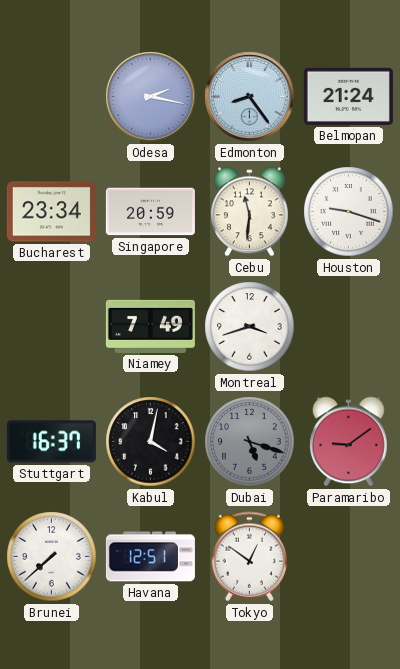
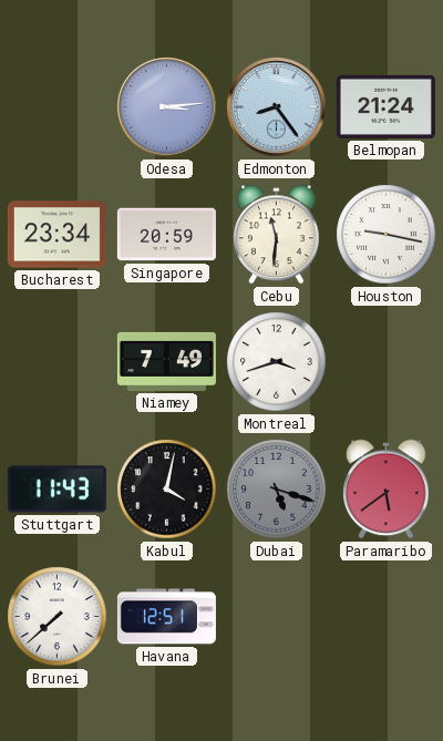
Odesa: 2:17 -> 3:14 (167, 107)
Houston: 9:18 -> 9:17 (387, 235)
Stuttgart: 16:37 -> 11:43 (56, 490)
Paramaribo: 9:09 -> 5:39 (387, 490)
Tokyo: 12:51 -> none (250, 557)
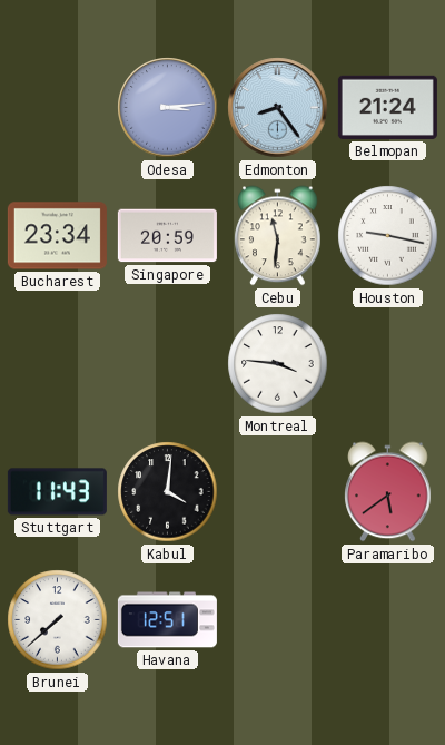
Niamey: 7:49 -> none (166, 361)
Montreal: 3:42 -> 3:46 (278, 364)
Kabul: 4:02 -> 4:01 (168, 492)
Dubai: 5:18 -> none (277, 490)
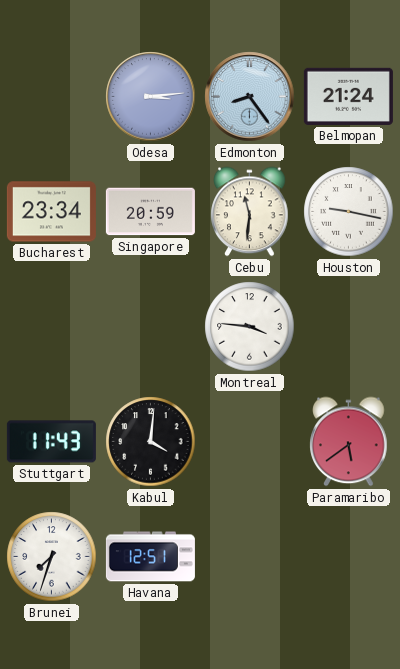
Brunei: 7:38 -> 7:33 (52, 557)
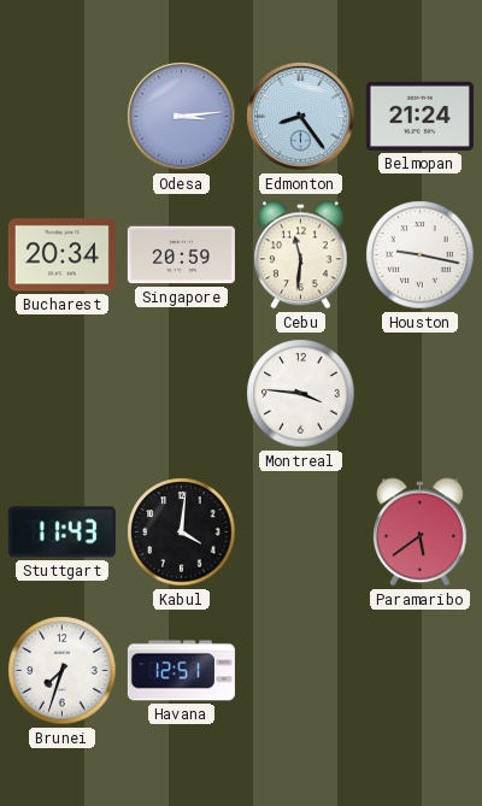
Bucharest: 23:34 -> 20:34 (61, 255)
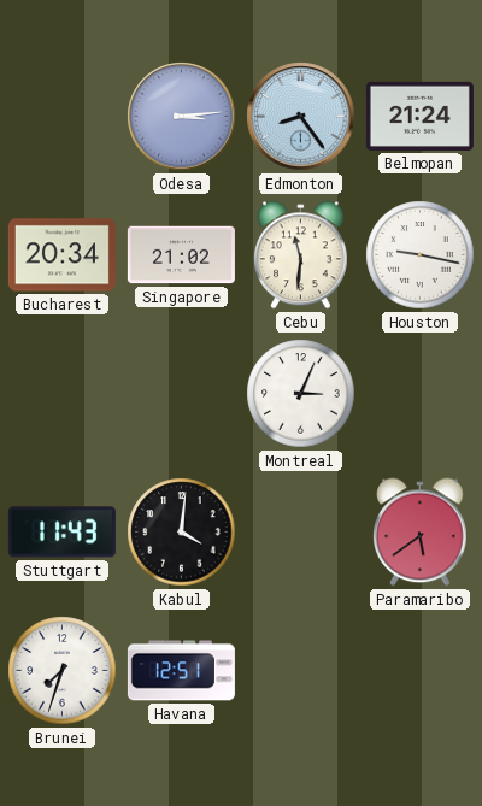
Singapore: 20:59 -> 21:02 (181, 255)
Montreal: 3:46 -> 3:04 (301, 394)
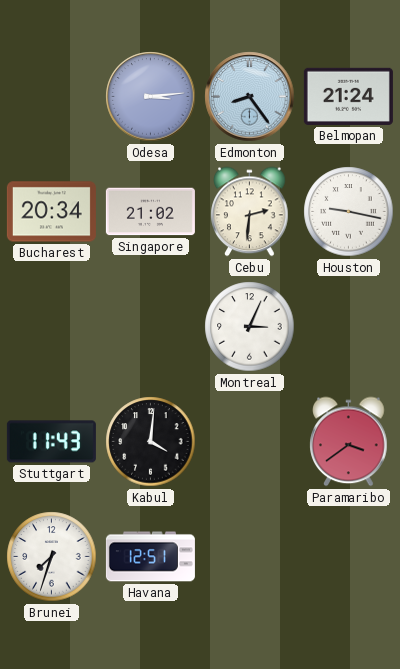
Cebu: 11:31 -> 2:31 (250, 212)
Paramaribo: 5:39 -> 3:39 (349, 442)
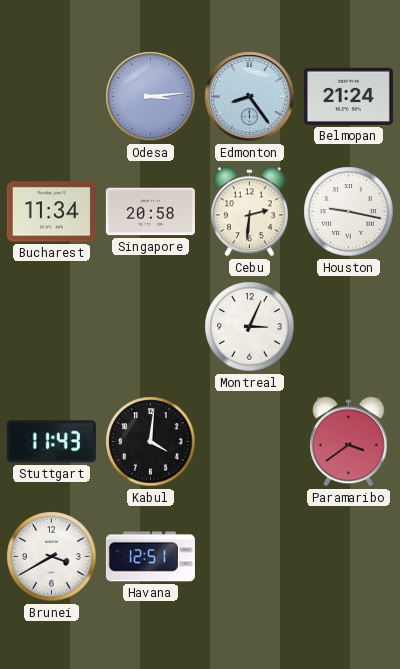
Bucharest: 20:34 -> 11:34 (51, 212)
Singapore: 21:02 -> 20:58 (150, 212)
Brunei: 7:33 -> 3:40 (52, 557)
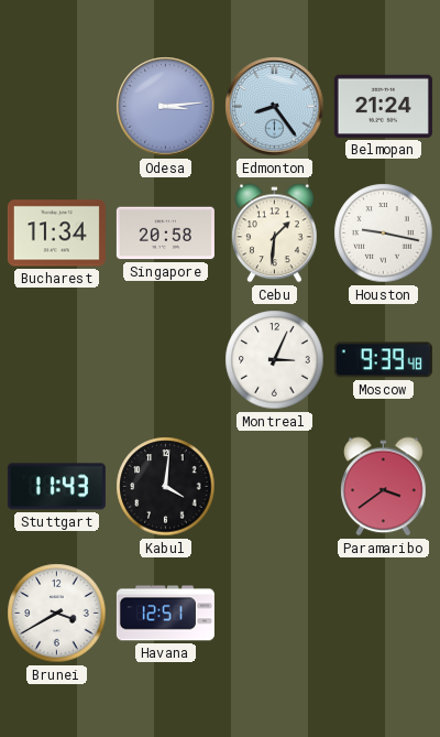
Cebu: 2:31 -> 1:31 (275, 234)
Moscow: none -> 9:39 (383, 360)
